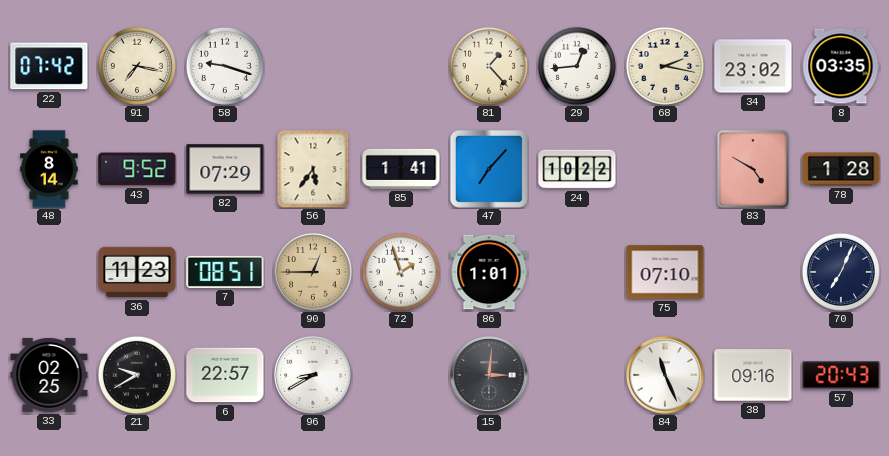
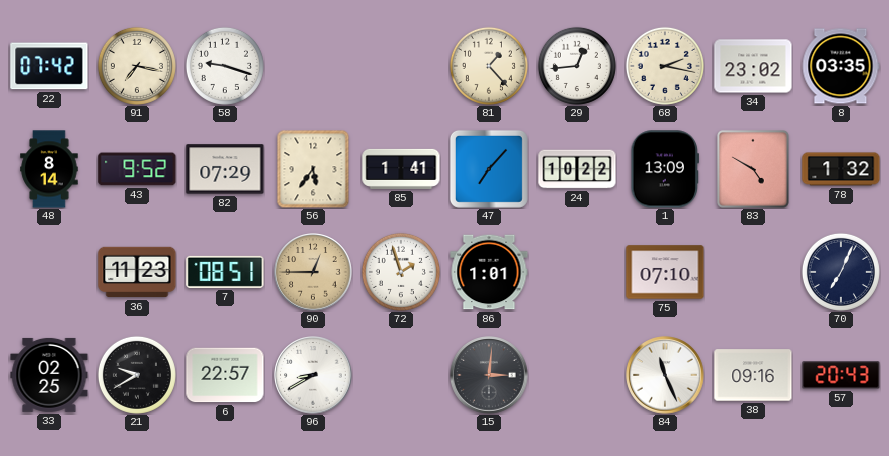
1: none -> 13:09 (665, 169)
78: 1:28 -> 1:32 (841, 169)
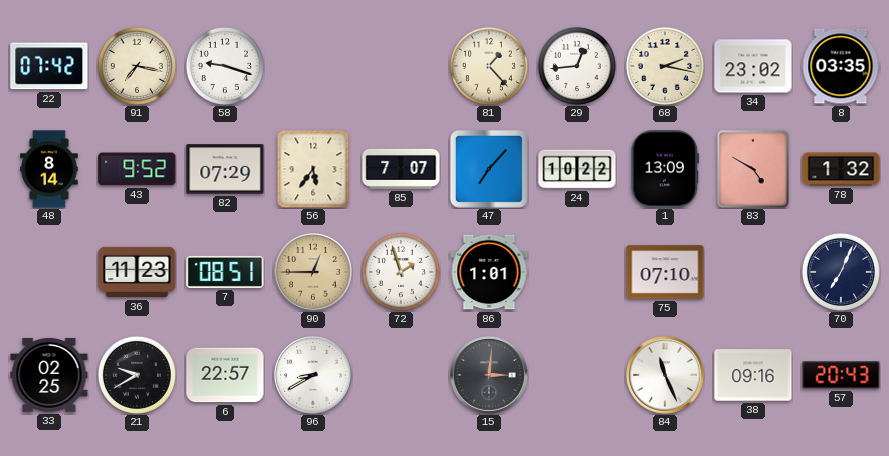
85: 1:41 -> 7:07 (401, 169)
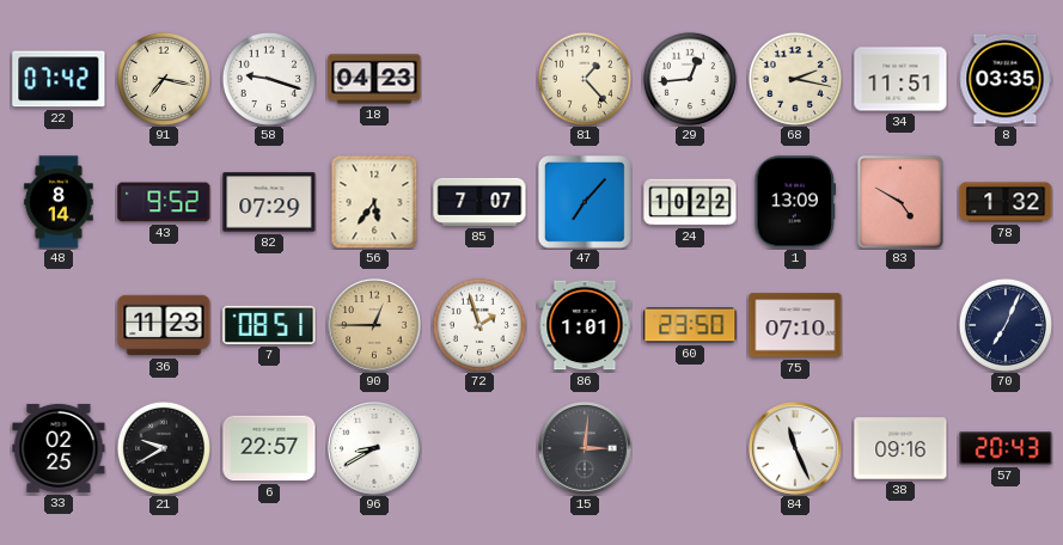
18: none -> 04:23 (374, 79)
34: 23:02 -> 11:51 (900, 79)
60: none -> 23:50 (690, 325)
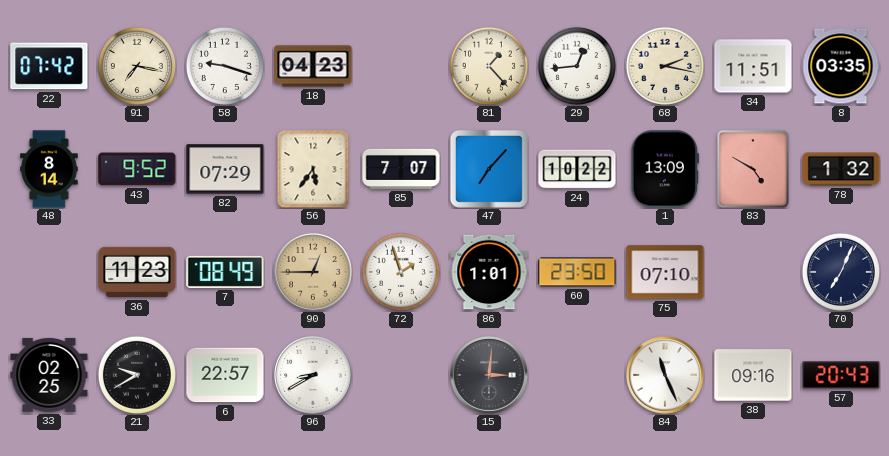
7: 08:51 -> 08:49 (225, 272)
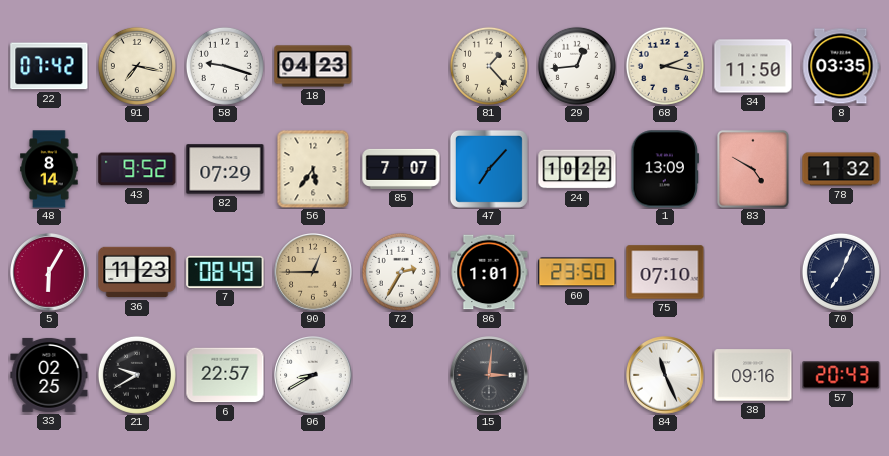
34: 11:51 -> 11:50 (753, 66)
5: none -> 6:05 (49, 272)
72: 1:57 -> 2:35 (401, 272)
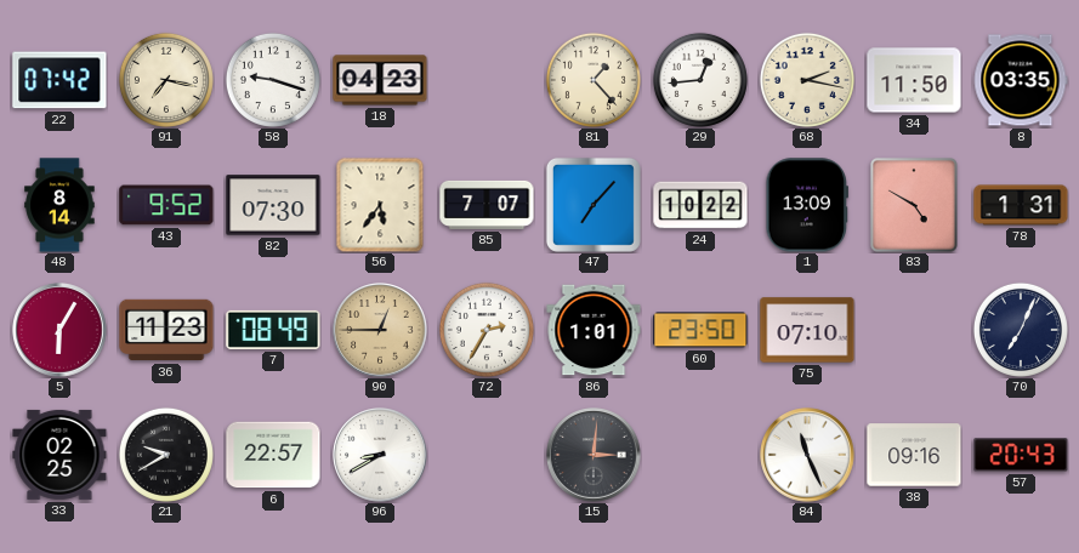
82: 07:29 -> 07:30 (273, 205)
78: 1:32 -> 1:31 (1021, 205)
